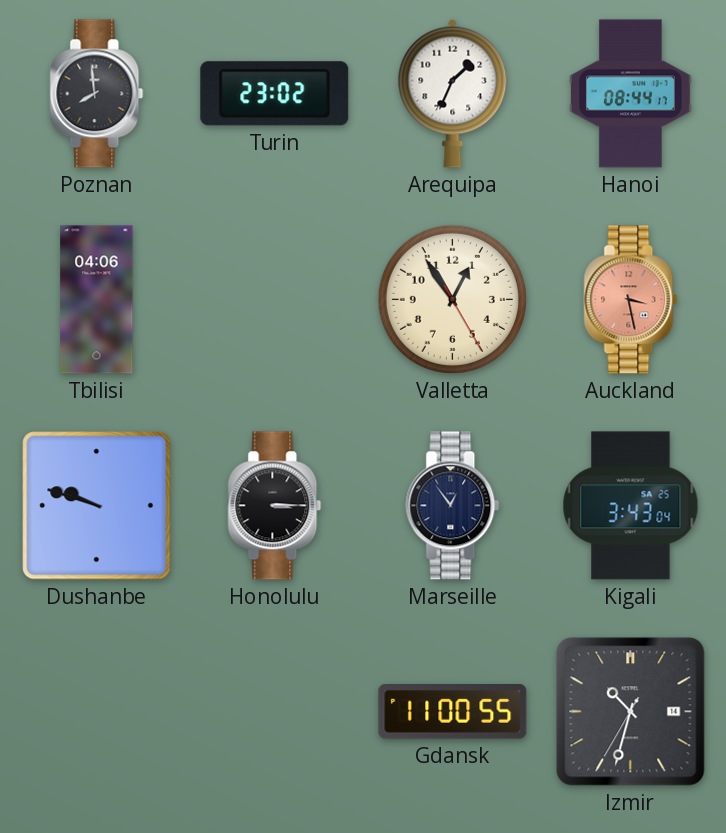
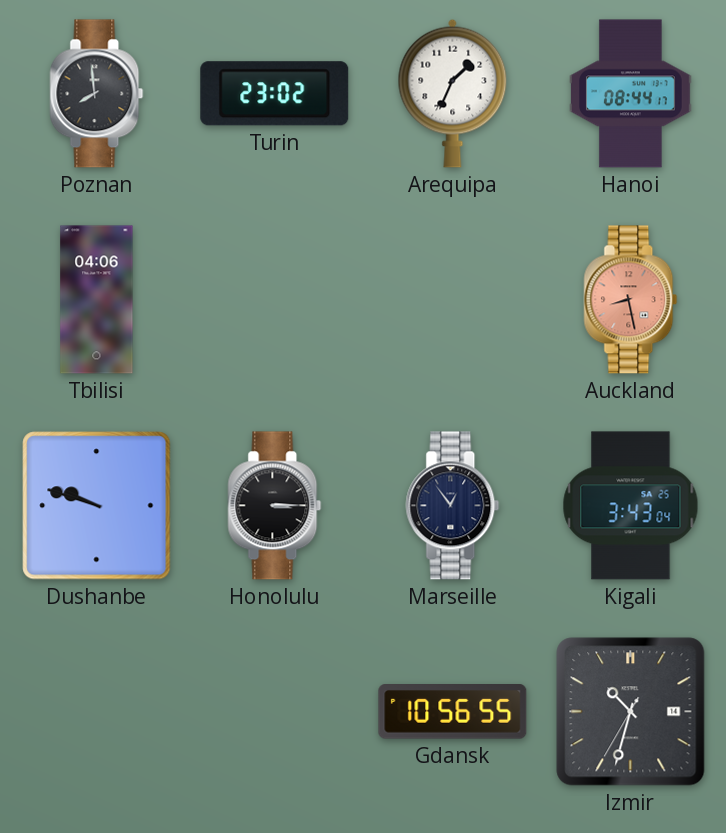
Valletta: 12:54 -> none (452, 299)
Auckland: 3:28 -> 8:28 (631, 300)
Gdansk: 11:00 -> 10:56 (453, 712)
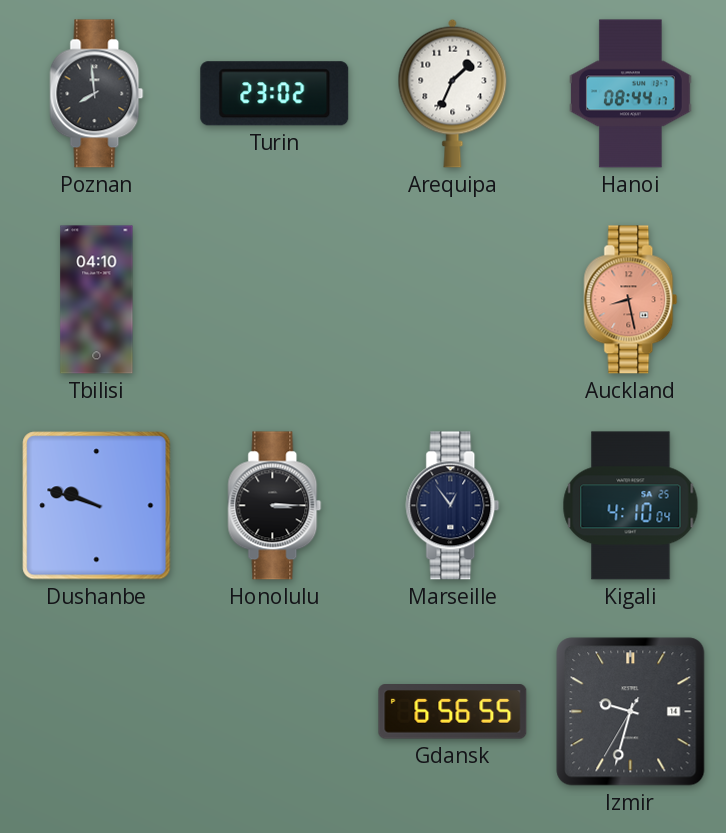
Tbilisi: 04:06 -> 04:10 (97, 300)
Kigali: 3:43 -> 4:10 (631, 506)
Gdansk: 10:56 -> 6:56 (453, 712)
Izmir: 10:32 -> 9:32 (631, 712)
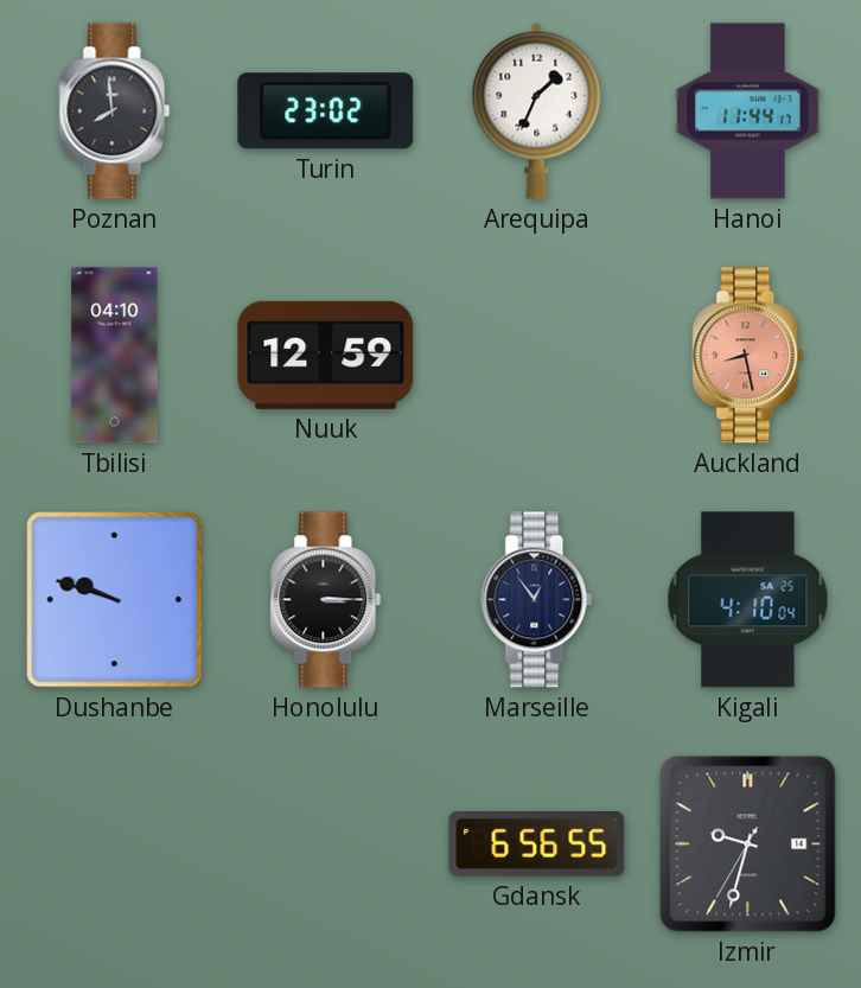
Hanoi: 08:44 -> 11:44 (748, 111)
Nuuk: none -> 12:59 (326, 355)
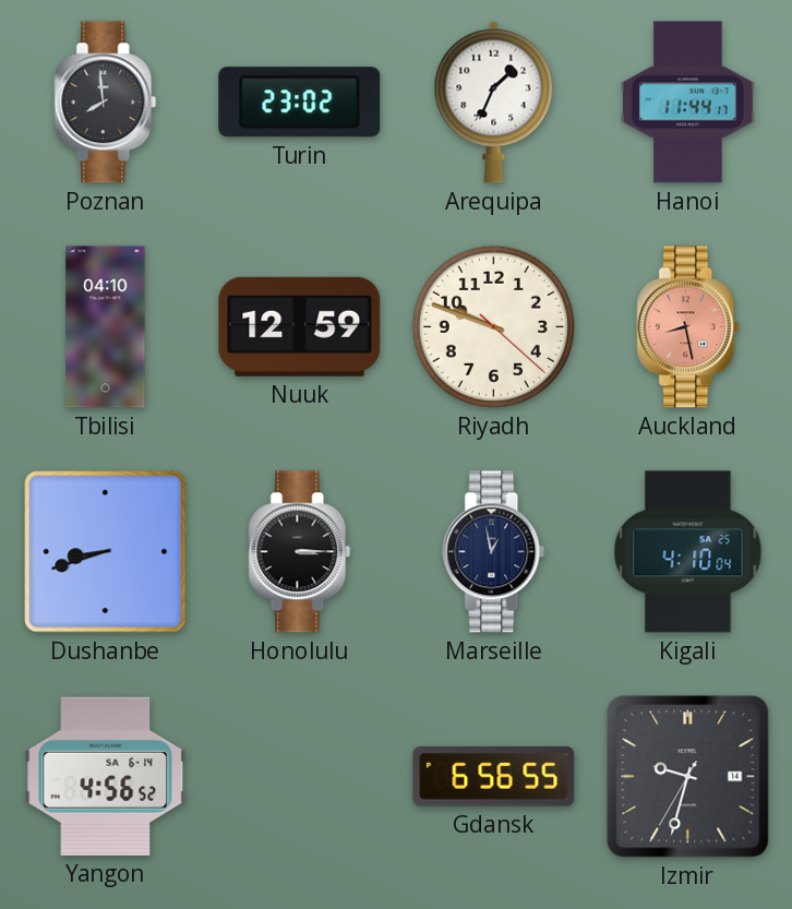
Riyadh: none -> 9:48 (493, 326)
Dushanbe: 9:48 -> 8:42 (106, 552)
Marseille: 12:54 -> 12:58 (494, 552)
Yangon: none -> 4:56 (106, 776)
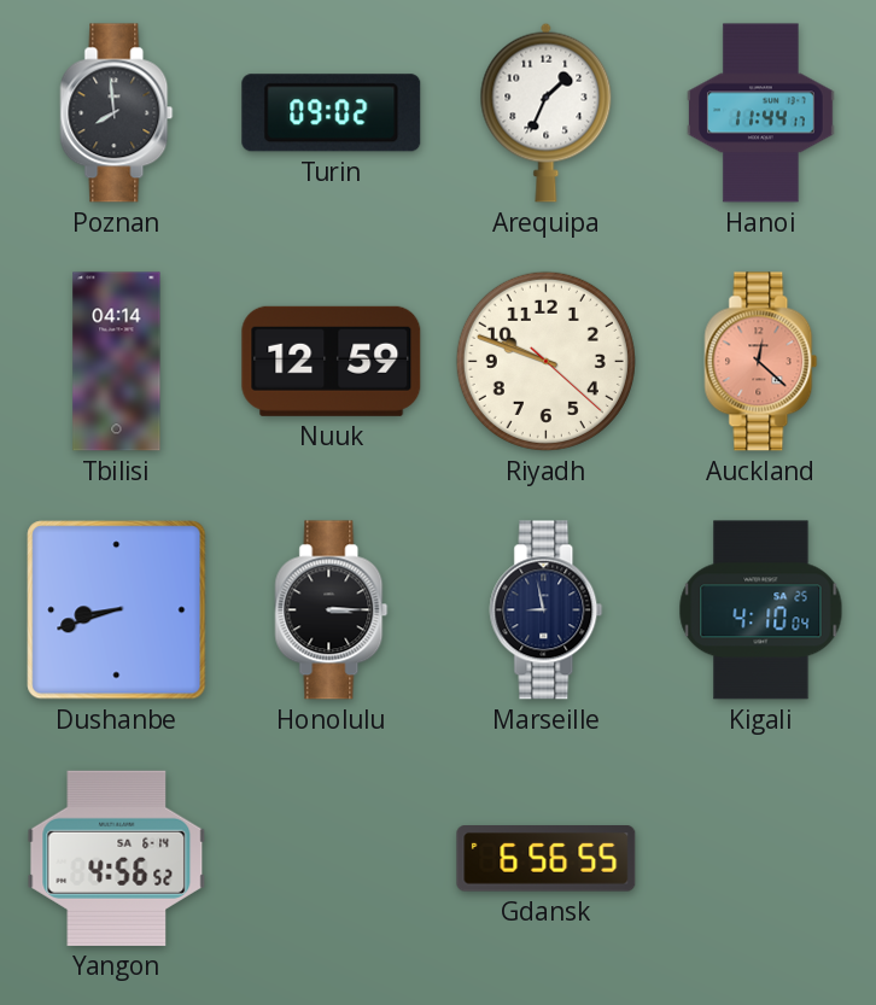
Turin: 23:02 -> 09:02 (332, 113)
Tbilisi: 04:10 -> 04:14 (117, 362)
Auckland: 8:28 -> 12:22 (761, 362)
Marseille: 12:58 -> 8:58 (547, 610)
Izmir: 9:32 -> none (688, 777)
